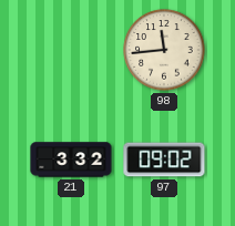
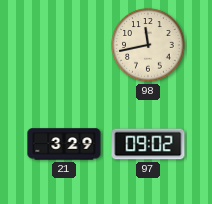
98: 11:44 -> 11:43 (148, 45)
21: 3:32 -> 3:29 (64, 144)
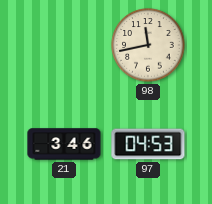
21: 3:29 -> 3:46 (64, 144)
97: 09:02 -> 04:53 (148, 144)
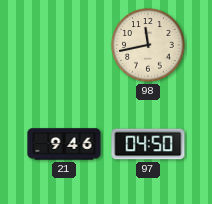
21: 3:46 -> 9:46 (64, 144)
97: 04:53 -> 04:50 (148, 144)
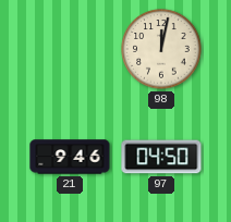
98: 11:43 -> 12:02 (161, 49)
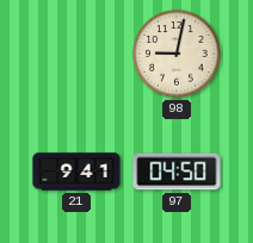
98: 12:02 -> 9:02 (177, 54)
21: 9:46 -> 9:41 (76, 172)
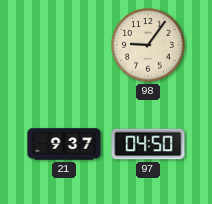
98: 9:02 -> 9:06 (148, 45)
21: 9:41 -> 9:37 (64, 144)
